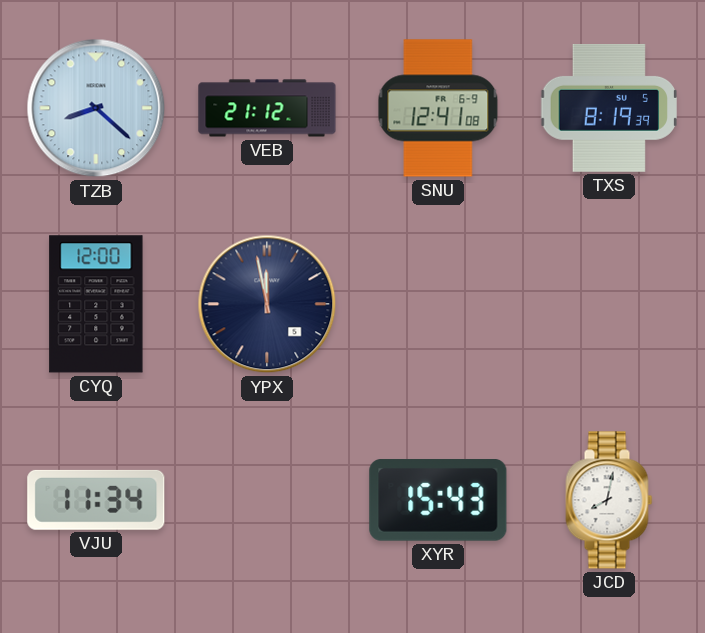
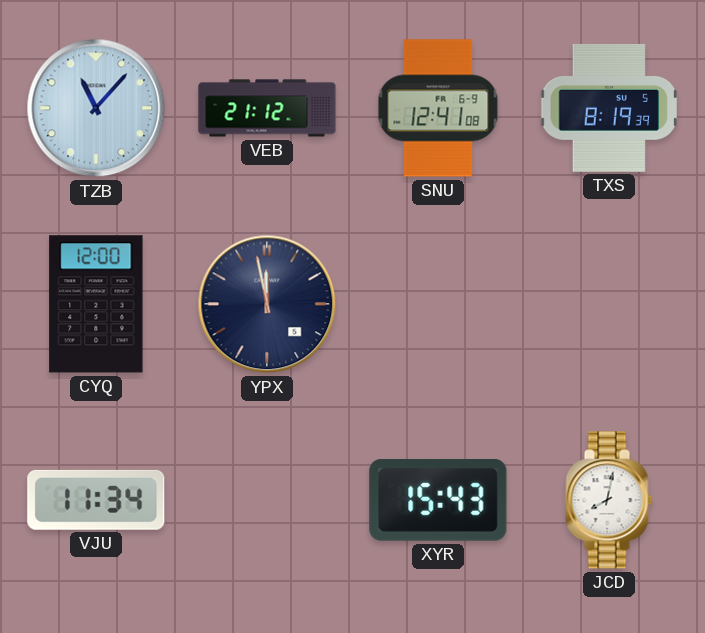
TZB: 8:22 -> 11:07 (96, 108)
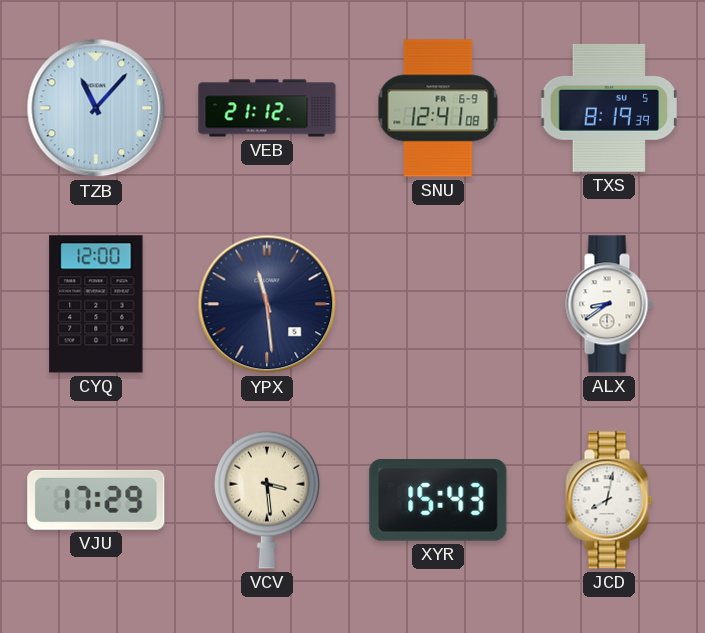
YPX: 11:58 -> 11:29 (267, 304)
ALX: none -> 8:39 (609, 304)
VJU: 11:34 -> 17:29 (96, 500)
VCV: none -> 3:29 (267, 500)
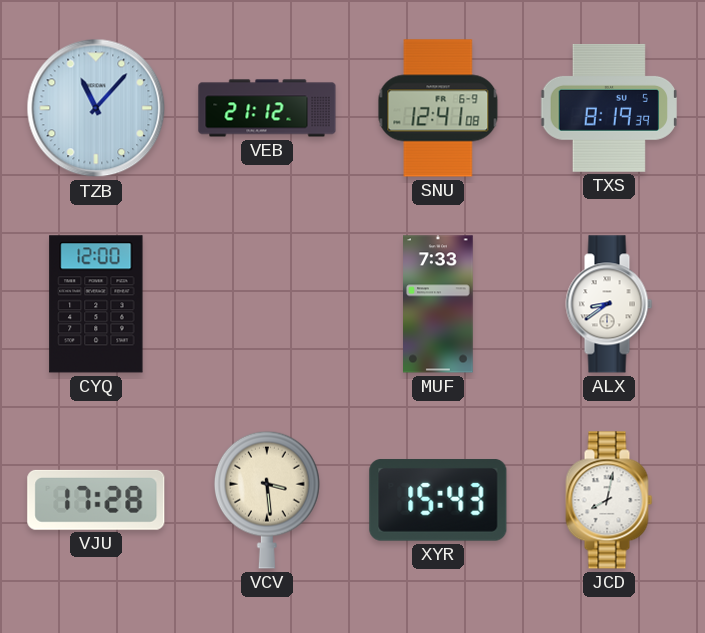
YPX: 11:29 -> none (267, 304)
MUF: none -> 7:33 (439, 304)
VJU: 17:29 -> 17:28 (96, 500)
